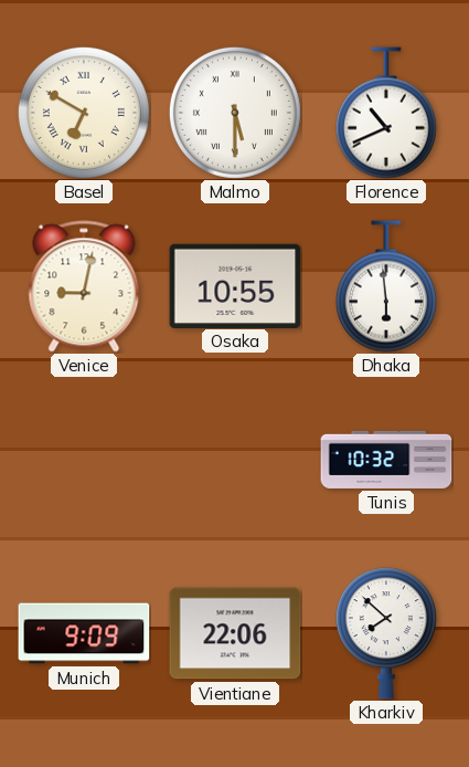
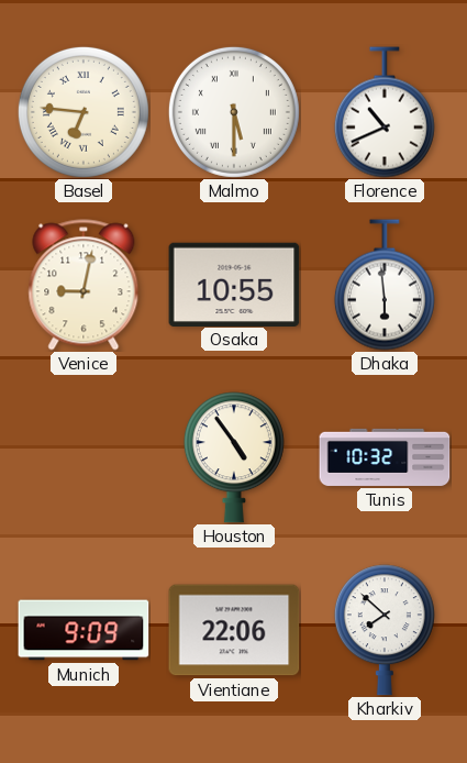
Basel: 6:50 -> 6:46 (84, 112)
Houston: none -> 4:54 (234, 457)
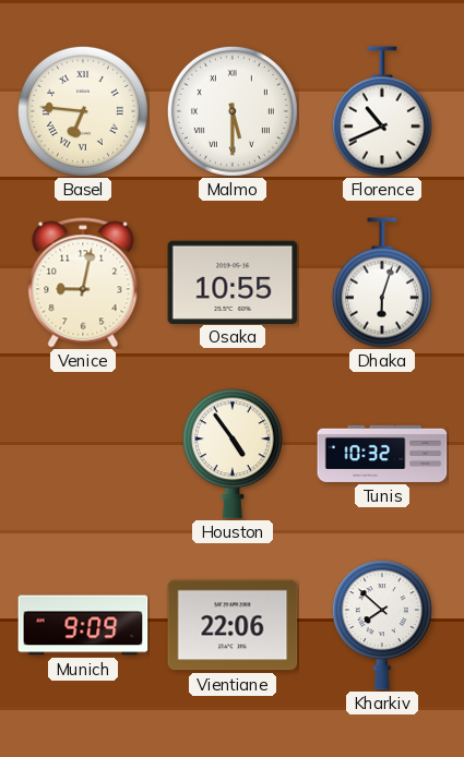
Dhaka: 5:59 -> 6:03 (382, 283)
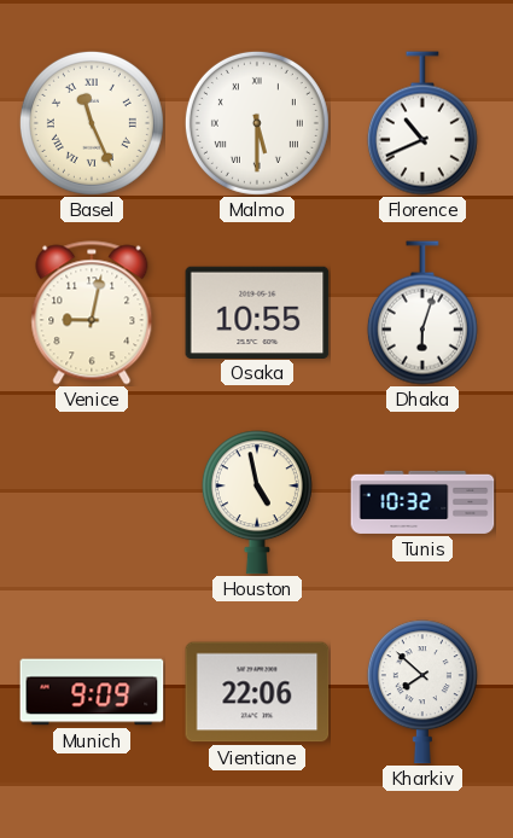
Basel: 6:46 -> 11:26 (92, 123)
Houston: 4:54 -> 4:58 (257, 502)
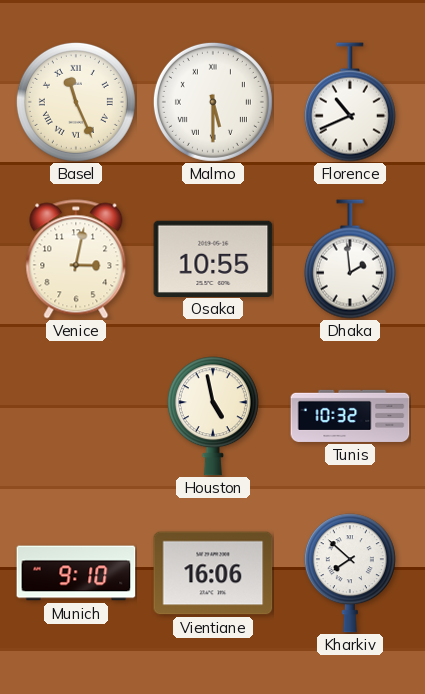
Venice: 9:02 -> 3:02 (76, 259)
Dhaka: 6:03 -> 1:59 (350, 259)
Munich: 9:09 -> 9:10 (76, 573)
Vientiane: 22:06 -> 16:06 (213, 573)
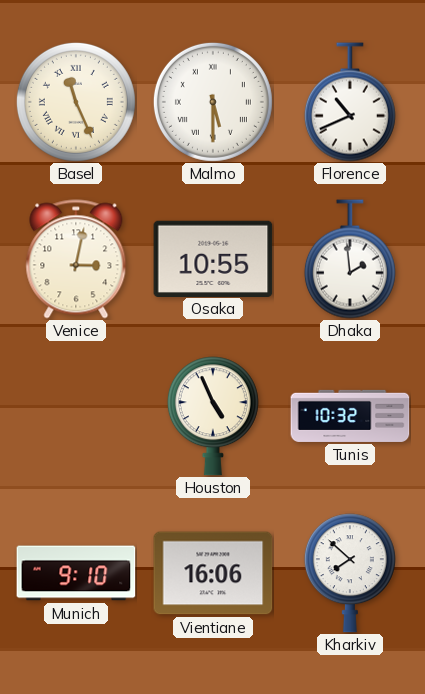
Houston: 4:58 -> 4:56 (213, 416)
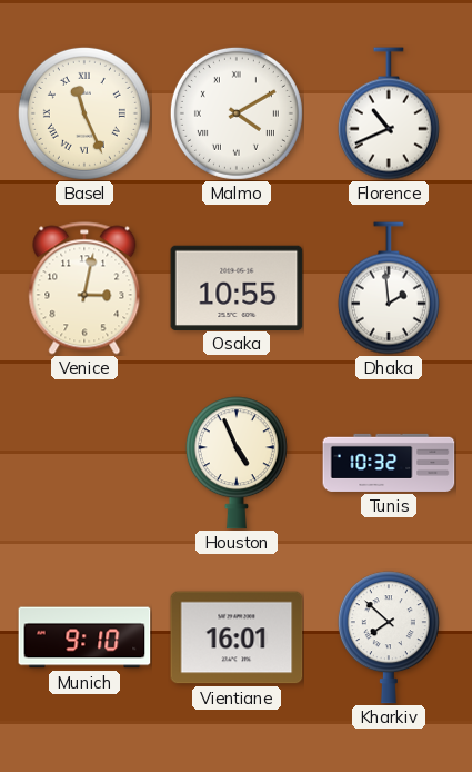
Malmo: 5:30 -> 4:10 (237, 113)
Vientiane: 16:06 -> 16:01 (237, 637)
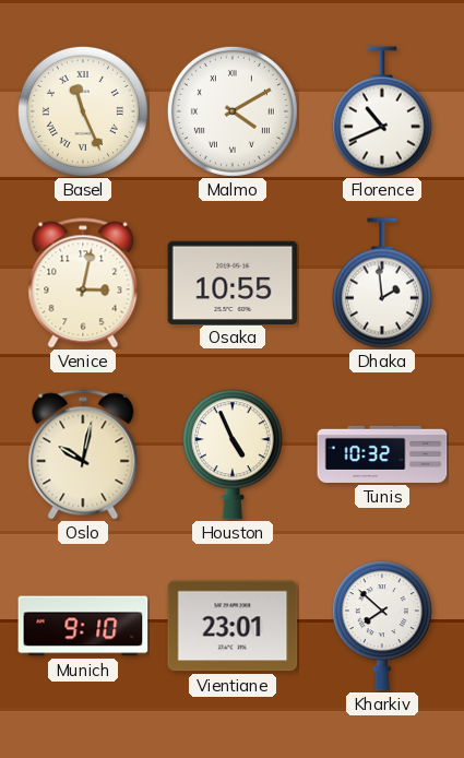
Oslo: none -> 10:02 (83, 454)
Vientiane: 16:01 -> 23:01 (233, 626)
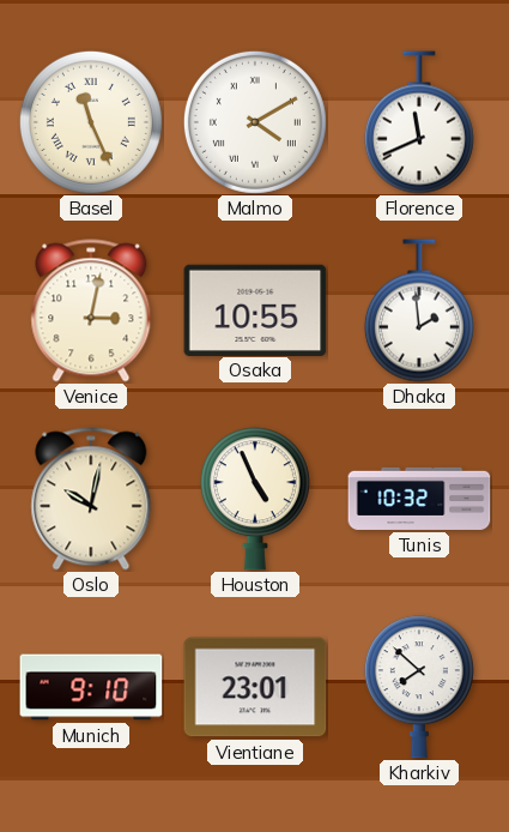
Florence: 10:41 -> 11:41 (419, 122)
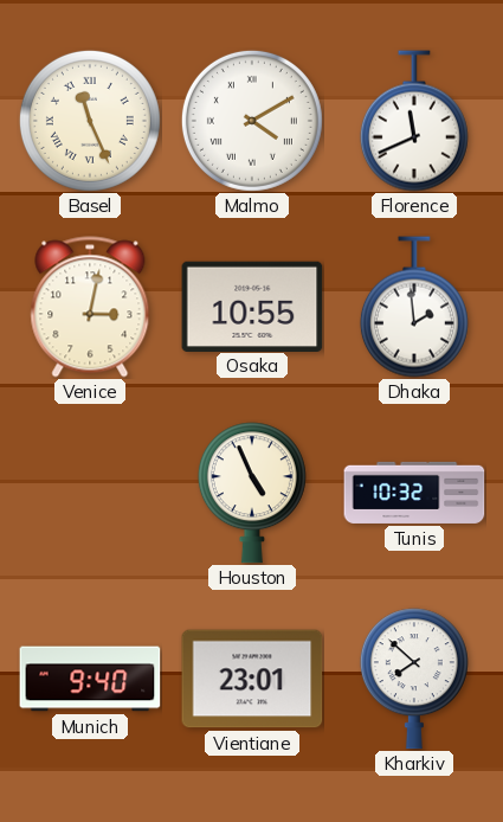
Oslo: 10:02 -> none (91, 499)
Munich: 9:10 -> 9:40 (90, 679)
